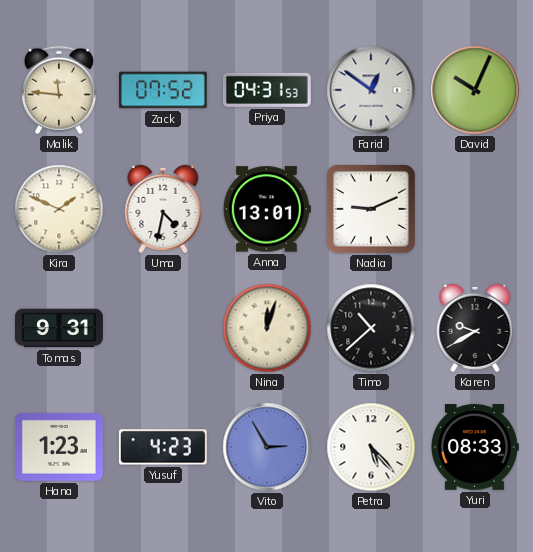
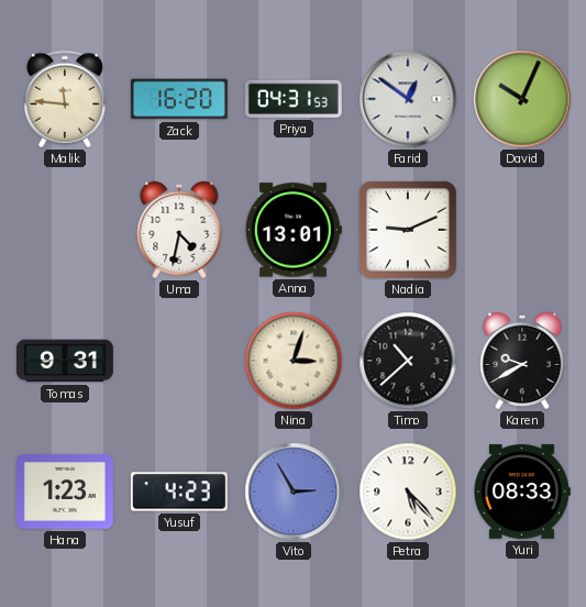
Zack: 07:52 -> 16:20 (179, 99)
Kira: 1:49 -> none (59, 209)
Nina: 12:03 -> 3:03 (294, 361)
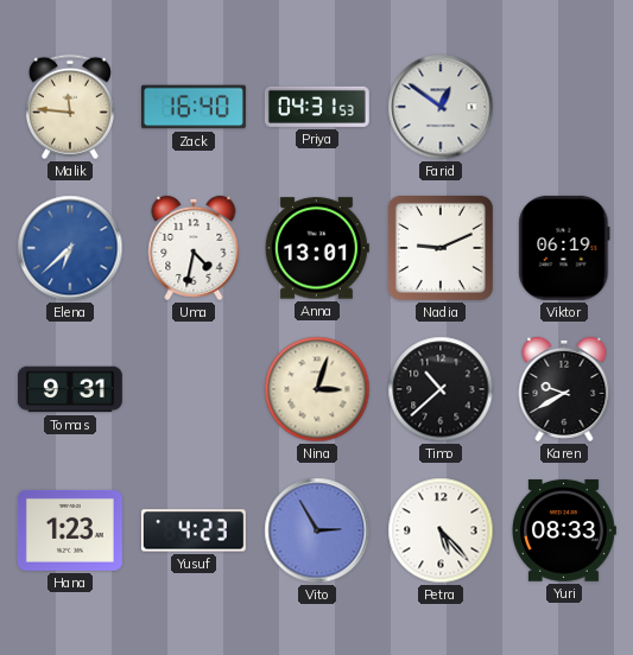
Zack: 16:20 -> 16:40 (194, 107)
David: 10:04 -> none (522, 99)
Elena: none -> 6:38 (70, 248)
Viktor: none -> 06:19 (564, 248)
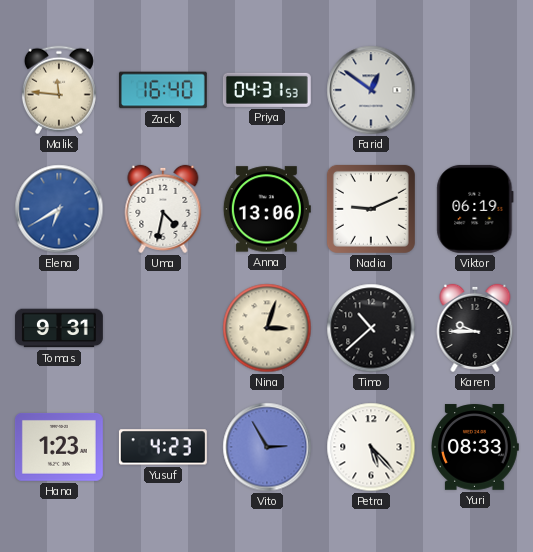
Elena: 6:38 -> 6:40 (59, 209)
Anna: 13:01 -> 13:06 (267, 209)
Karen: 9:40 -> 9:45 (475, 328)
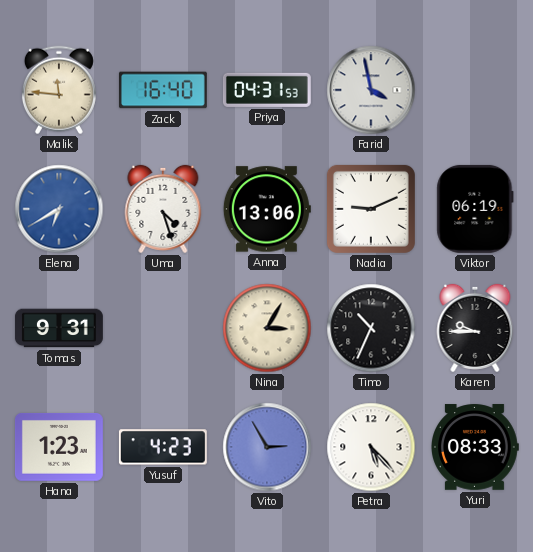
Farid: 12:51 -> 3:58 (371, 90)
Uma: 4:32 -> 4:27 (163, 209)
Nina: 3:03 -> 3:05 (267, 328)
Timo: 10:38 -> 10:34 (371, 328)
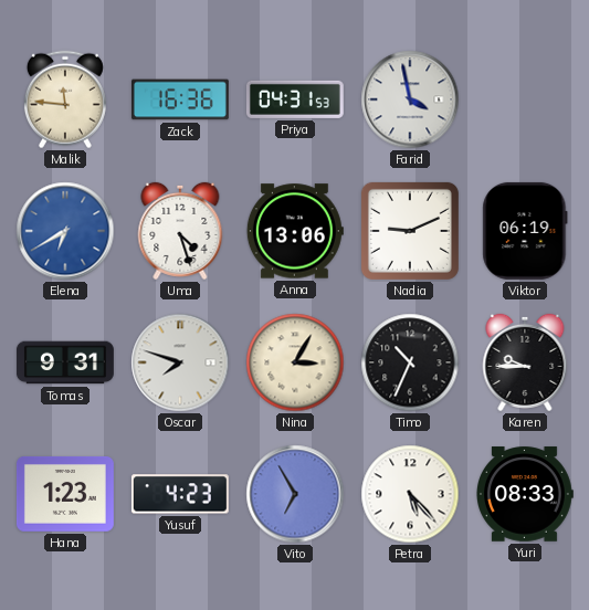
Zack: 16:40 -> 16:36 (180, 99)
Oscar: none -> 7:48 (180, 362)
Vito: 2:55 -> 6:55 (295, 494)
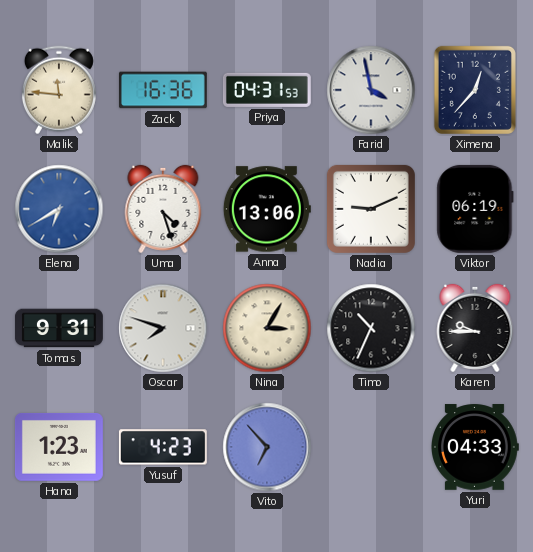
Ximena: none -> 12:37 (475, 90)
Vito: 6:55 -> 6:53 (267, 447)
Petra: 5:23 -> none (410, 494)
Yuri: 08:33 -> 04:33 (475, 447)
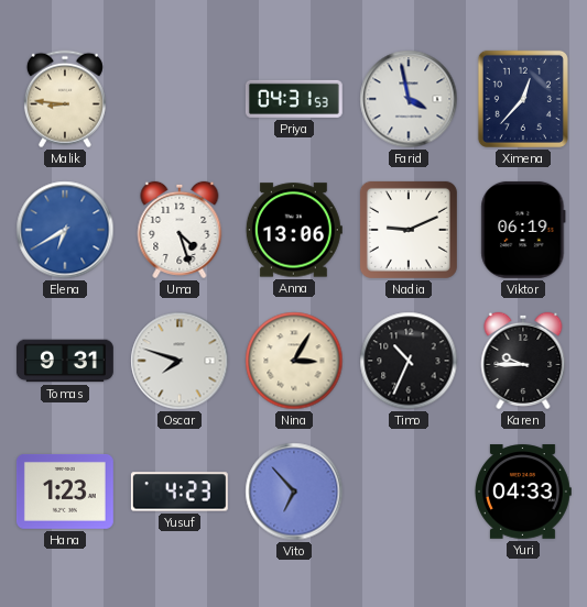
Malik: 11:46 -> 8:46 (65, 99)
Zack: 16:36 -> none (163, 90)
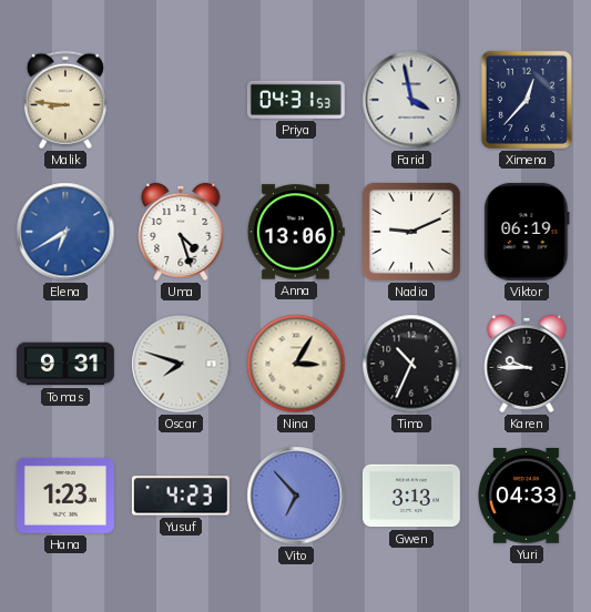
Gwen: none -> 3:13 (411, 496)
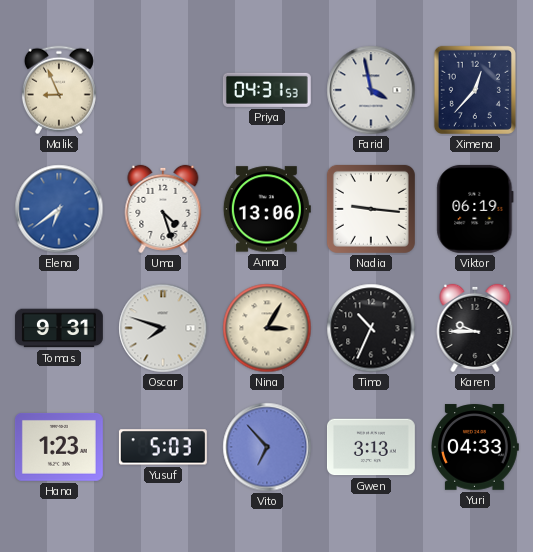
Malik: 8:46 -> 8:56 (59, 90)
Elena: 6:40 -> 6:39 (59, 209)
Nadia: 9:11 -> 9:16 (371, 209)
Yusuf: 4:23 -> 5:03 (163, 447)
